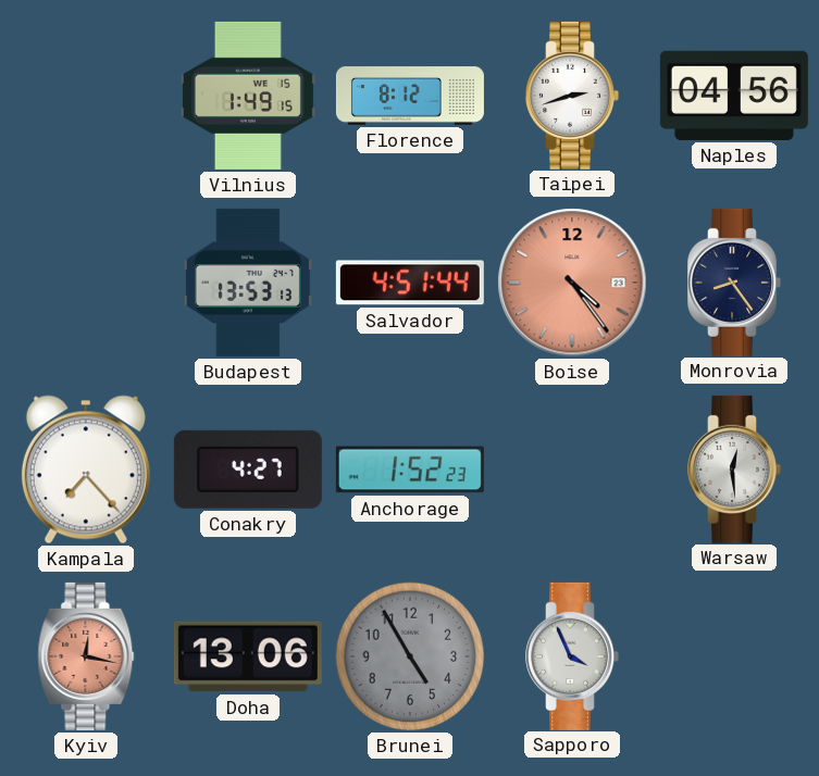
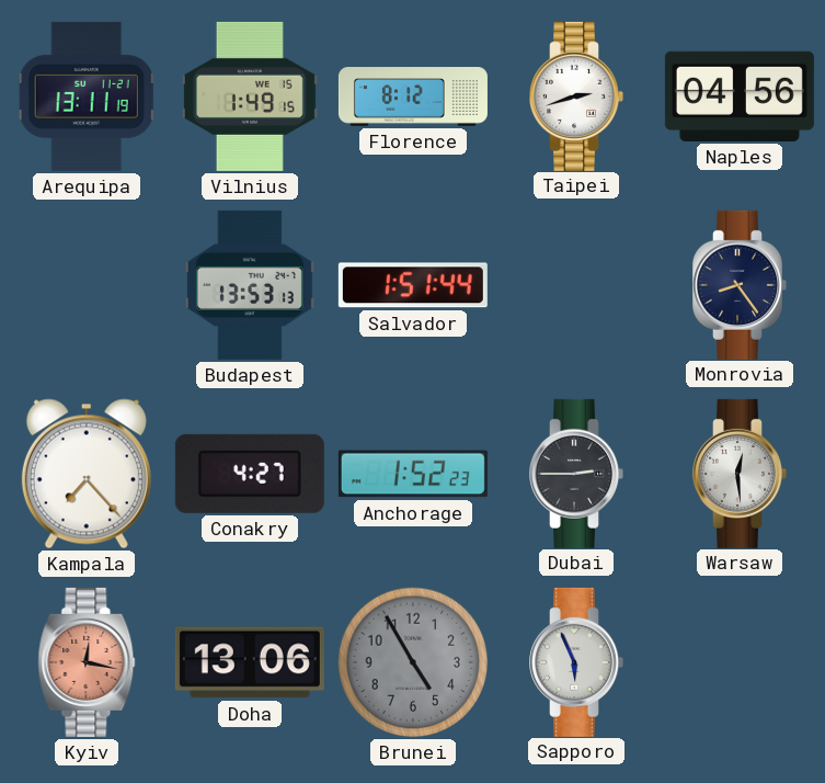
Arequipa: none -> 13:11 (87, 97)
Salvador: 4:51 -> 1:51 (413, 285)
Boise: 4:24 -> none (572, 283)
Dubai: none -> 2:45 (576, 474)
Sapporo: 3:56 -> 5:56 (576, 662)
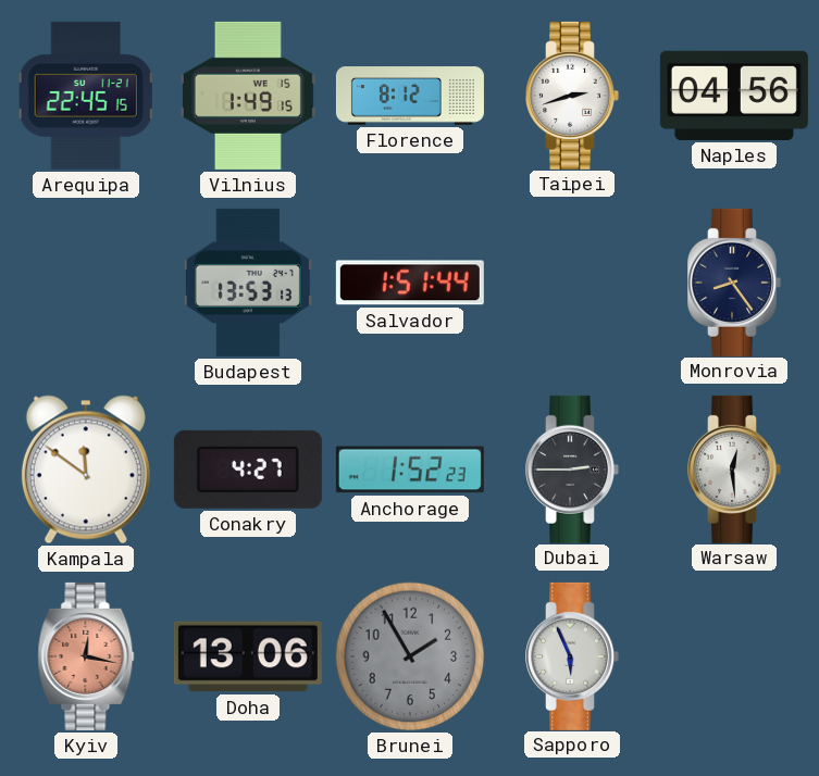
Arequipa: 13:11 -> 22:45 (86, 96)
Kampala: 7:23 -> 11:51 (86, 470)
Brunei: 4:55 -> 1:55 (410, 656)
